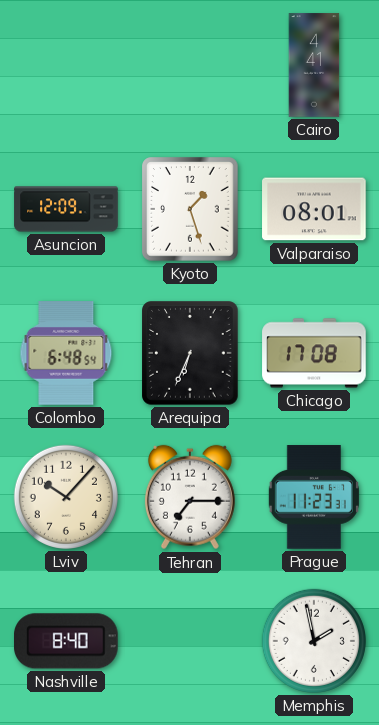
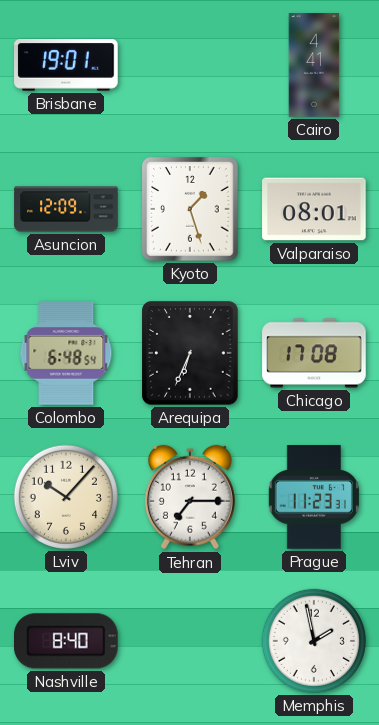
Brisbane: none -> 19:01 (66, 66)
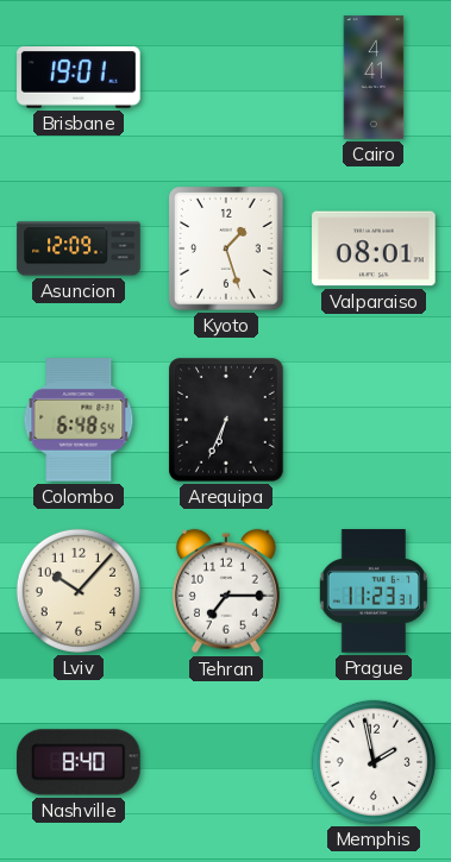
Chicago: 17:08 -> none (314, 353)
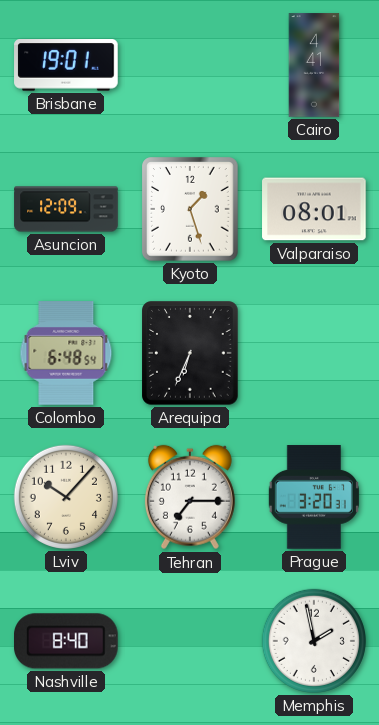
Prague: 11:23 -> 3:20 (314, 497)
